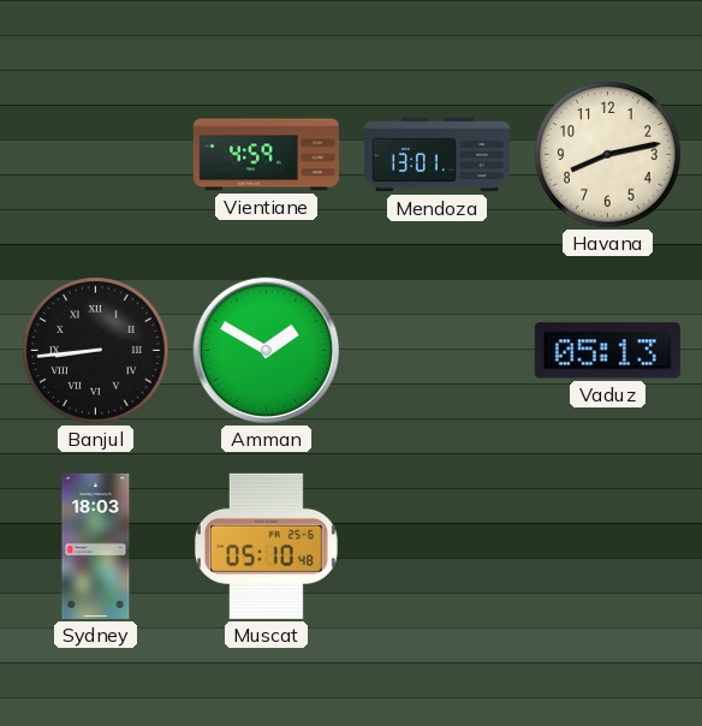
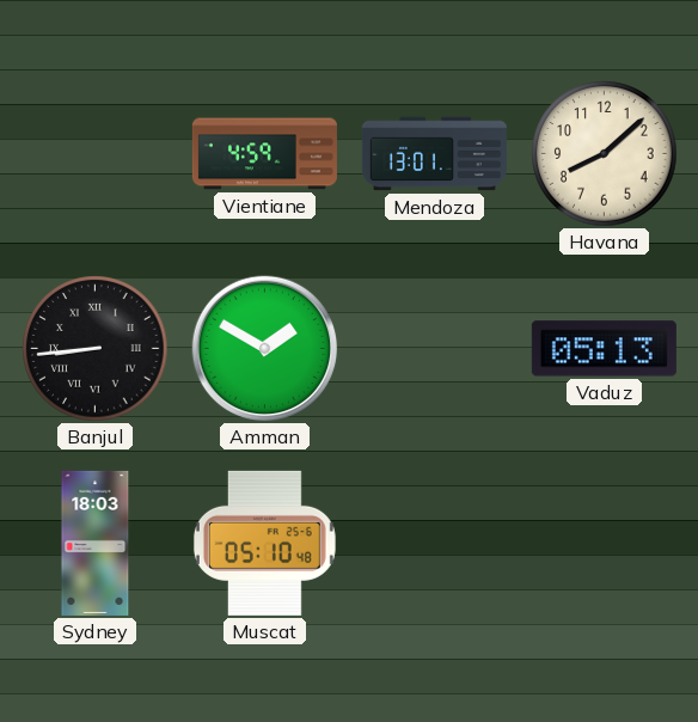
Havana: 8:13 -> 8:08 (605, 154)
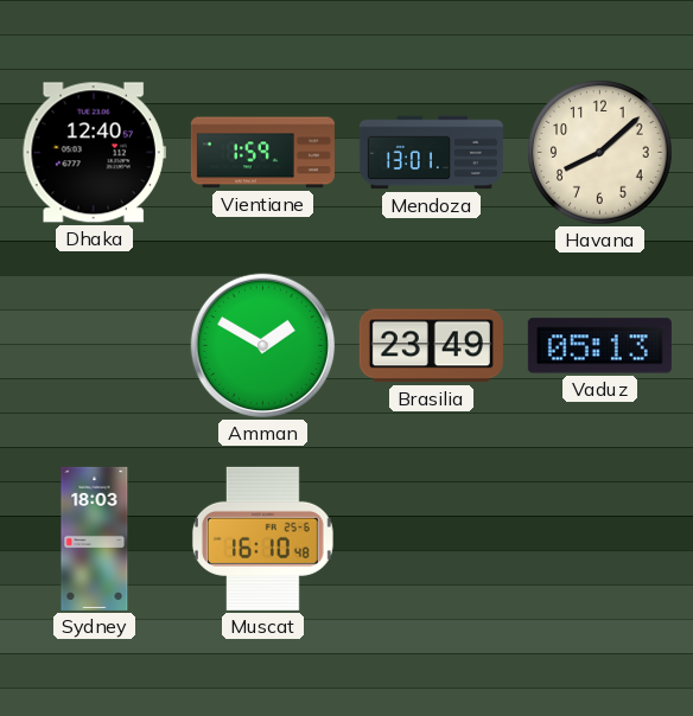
Dhaka: none -> 12:40 (94, 153)
Vientiane: 4:59 -> 1:59 (262, 153)
Banjul: 8:44 -> none (96, 349)
Brasilia: none -> 23:49 (431, 346)
Muscat: 05:10 -> 16:10 (262, 538)
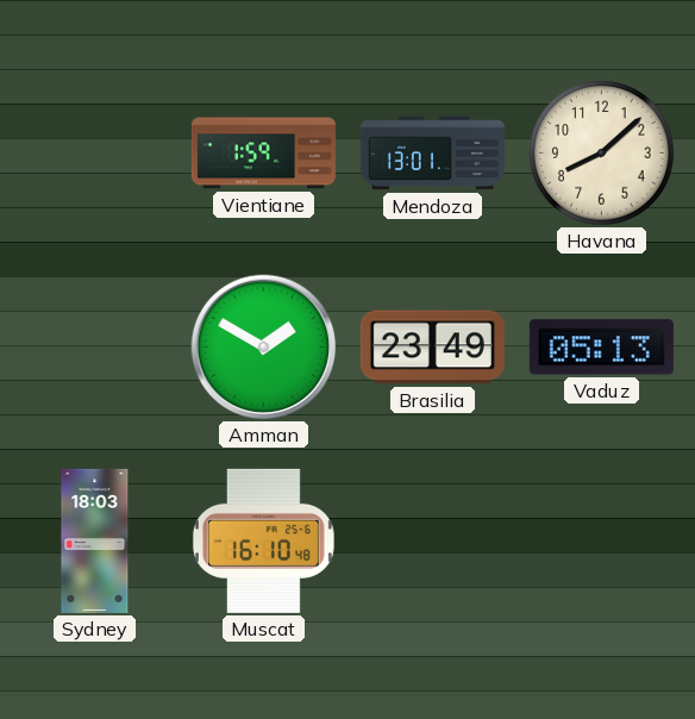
Dhaka: 12:40 -> none (94, 153)
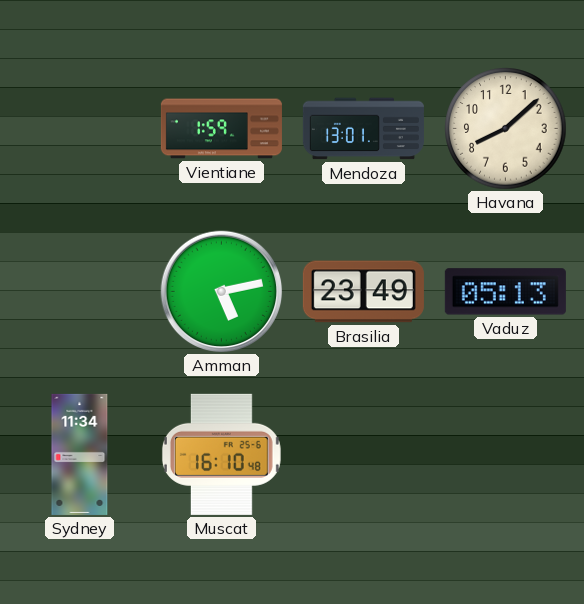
Amman: 1:50 -> 5:13 (222, 292)
Sydney: 18:03 -> 11:34 (80, 454)
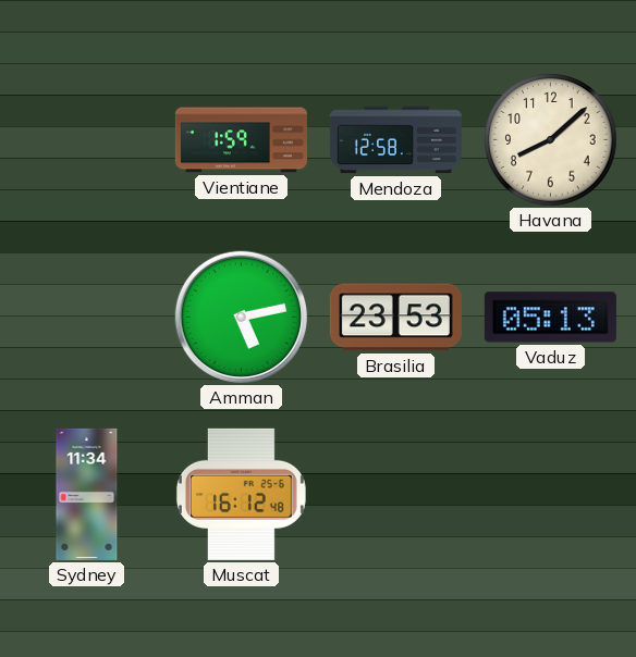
Mendoza: 13:01 -> 12:58 (395, 140)
Brasilia: 23:49 -> 23:53 (395, 318)
Muscat: 16:10 -> 16:12 (241, 494)
